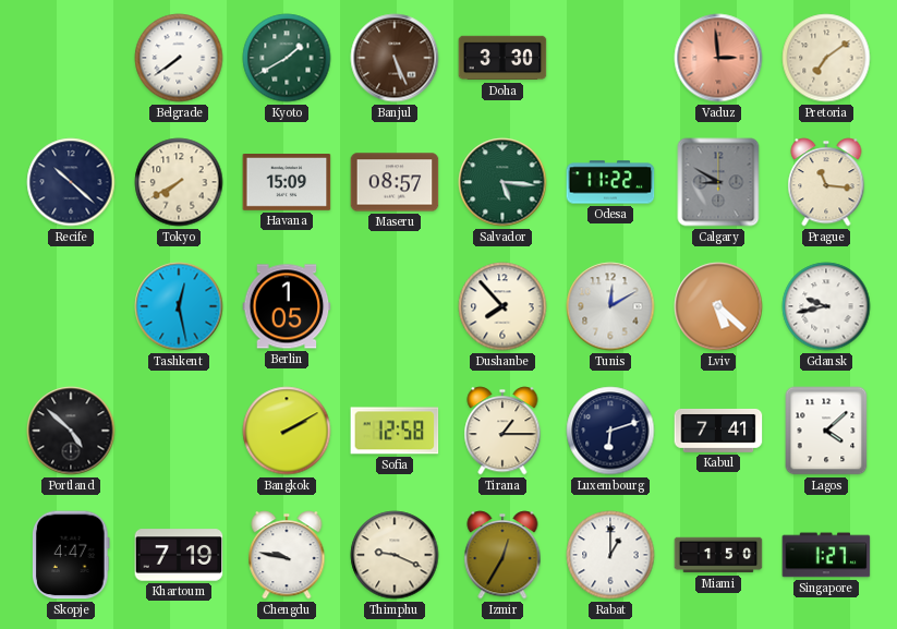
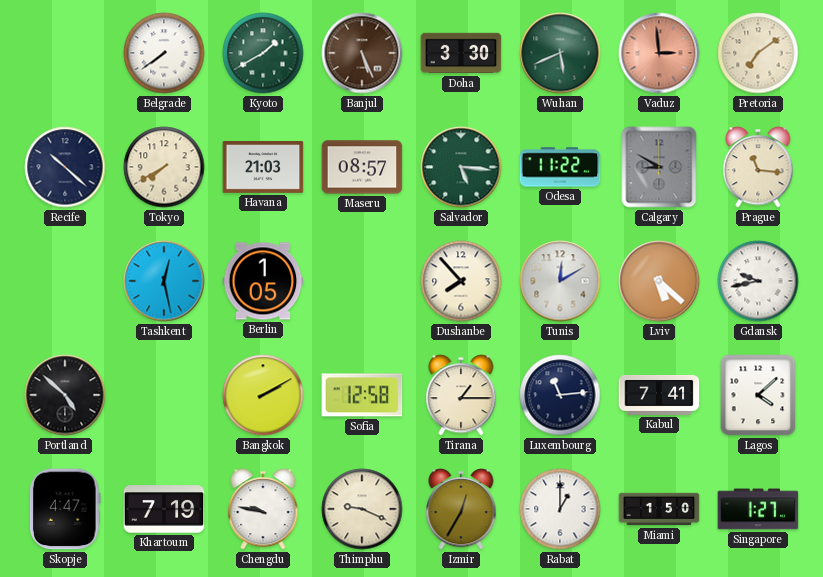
Wuhan: none -> 5:41 (560, 53)
Havana: 15:09 -> 21:03 (263, 168)
Luxembourg: 6:12 -> 11:14 (560, 395)
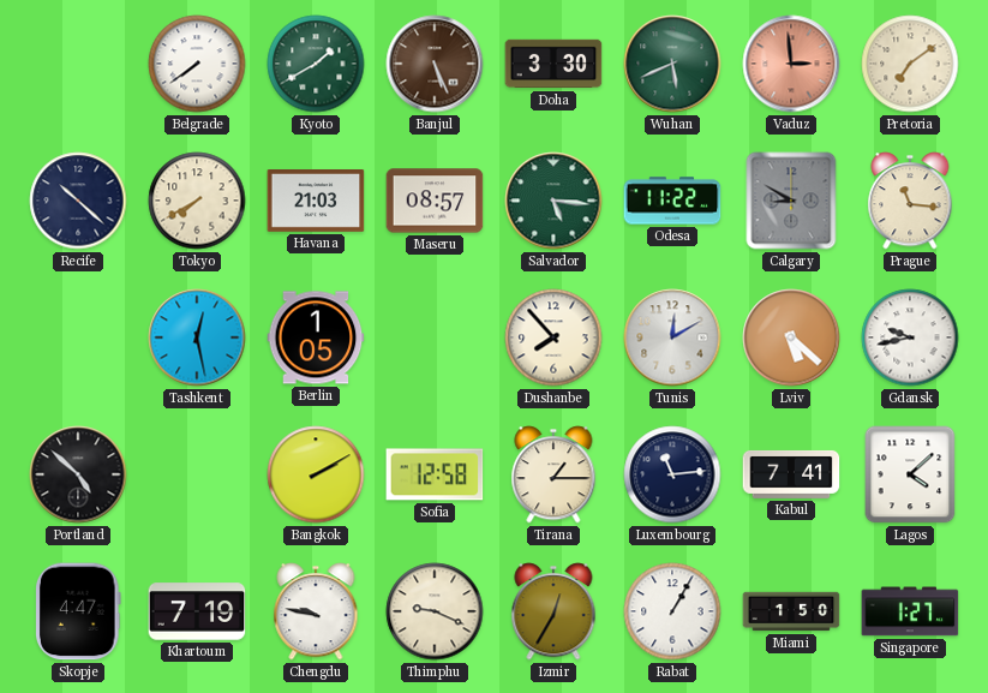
Rabat: 1:00 -> 1:05 (672, 611)
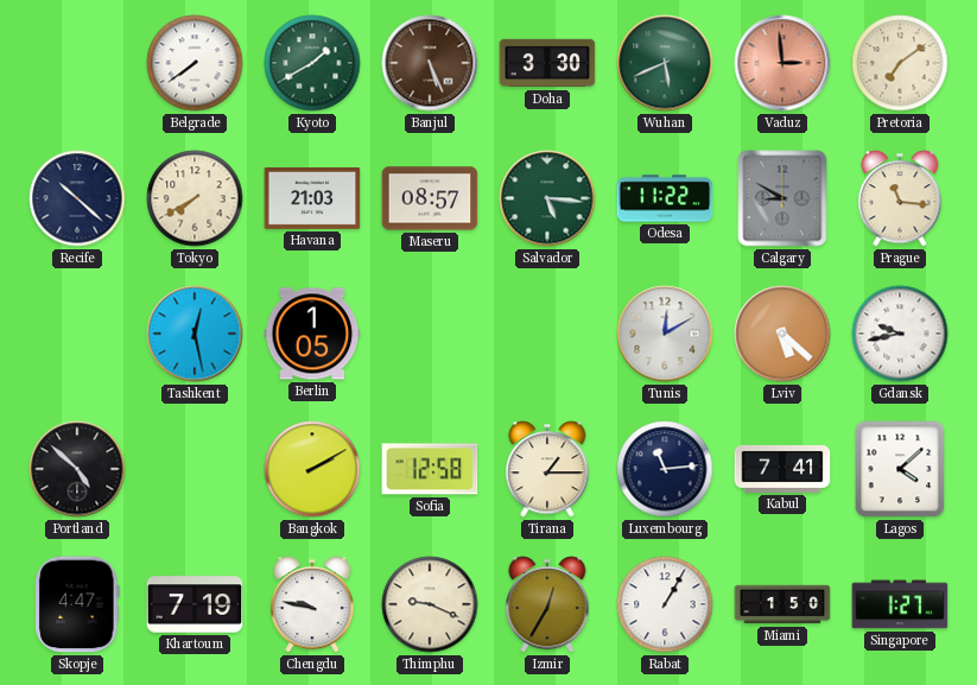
Dushanbe: 7:53 -> none (553, 337)
